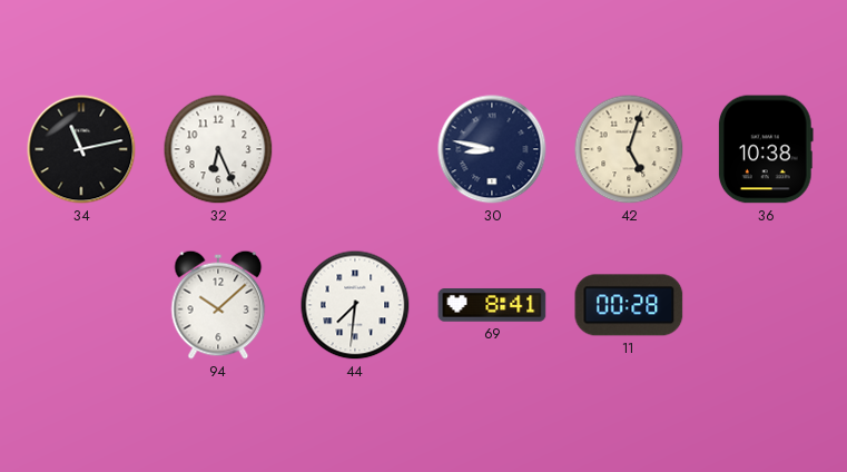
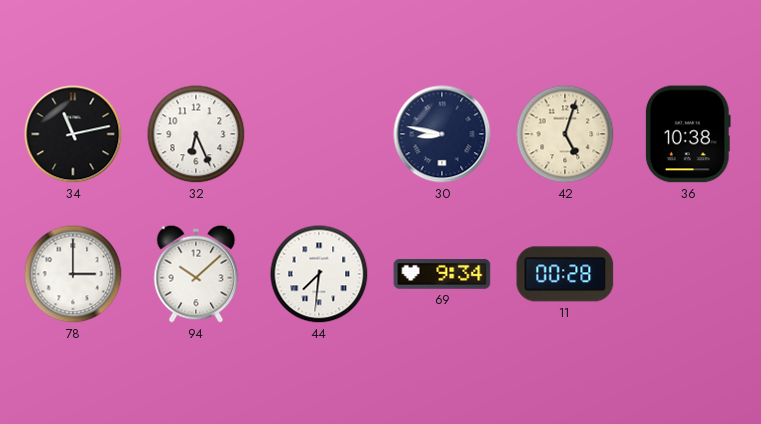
78: none -> 3:00 (73, 274)
69: 8:41 -> 9:34 (442, 274)
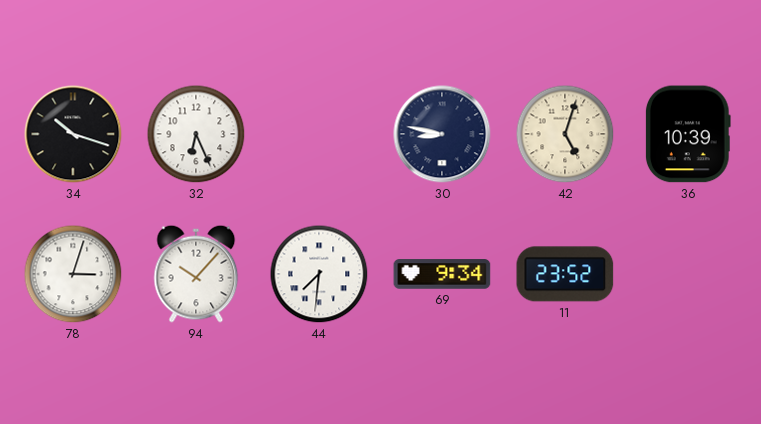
34: 11:13 -> 10:18 (73, 134)
36: 10:38 -> 10:39 (688, 134)
78: 3:00 -> 3:03 (73, 274)
94: 10:08 -> 10:07 (196, 274)
11: 00:28 -> 23:52 (565, 274)
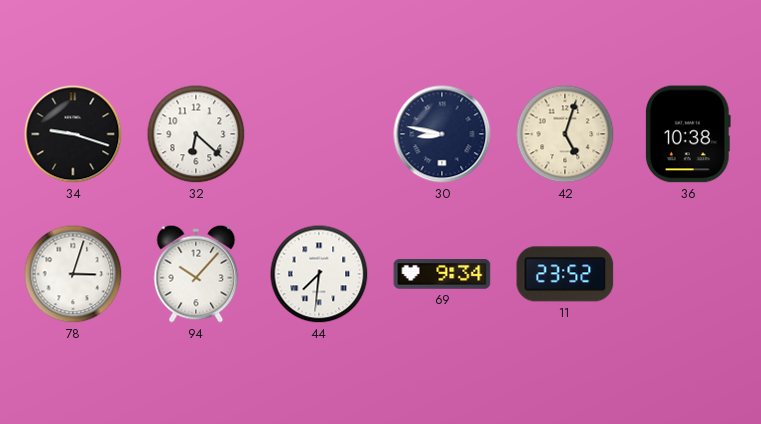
34: 10:18 -> 9:18 (73, 134)
32: 6:26 -> 6:22 (196, 134)
36: 10:39 -> 10:38 (688, 134)
